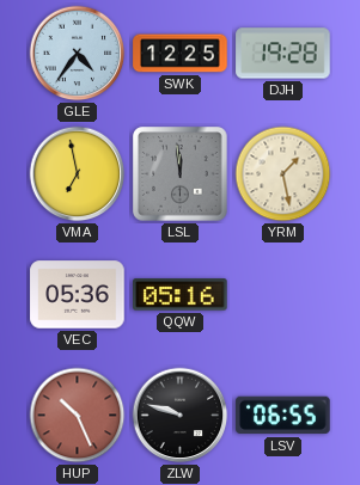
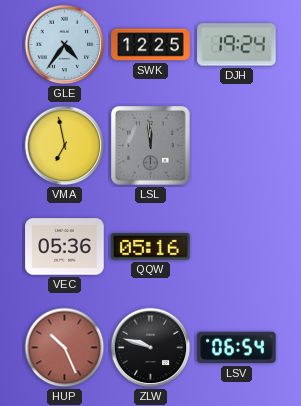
DJH: 19:28 -> 19:24 (237, 45)
YRM: 1:28 -> none (283, 174)
LSV: 06:55 -> 06:54 (237, 348)
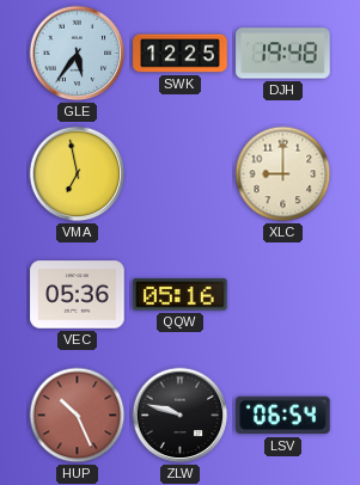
GLE: 4:36 -> 5:36 (78, 54)
DJH: 19:24 -> 19:48 (283, 54)
LSL: 11:59 -> none (151, 146)
XLC: none -> 9:00 (283, 174)
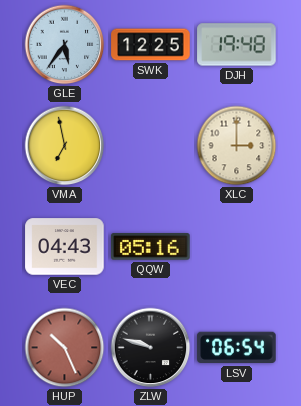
XLC: 9:00 -> 3:00 (237, 146)
VEC: 05:36 -> 04:43 (65, 247)
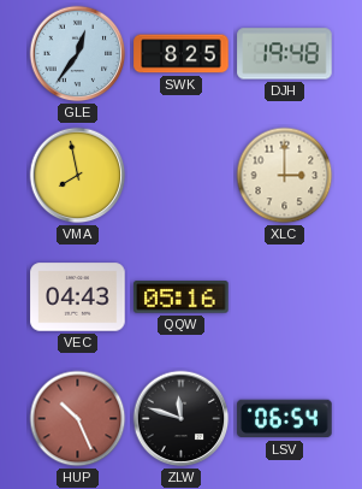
GLE: 5:36 -> 12:36 (78, 54)
SWK: 12:25 -> 8:25 (182, 54)
VMA: 6:58 -> 7:58 (78, 176)
ZLW: 9:48 -> 11:48 (182, 419)
